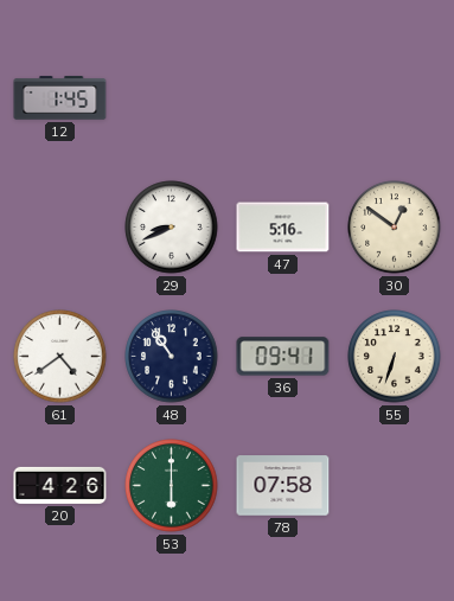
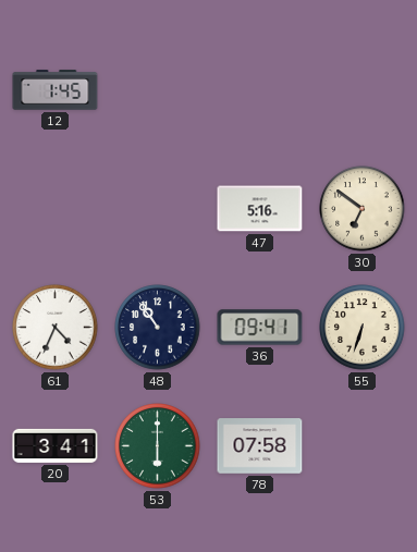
29: 8:41 -> none (172, 228)
30: 12:51 -> 6:51 (363, 209)
61: 4:39 -> 4:34 (56, 328)
20: 4:26 -> 3:41 (56, 445)
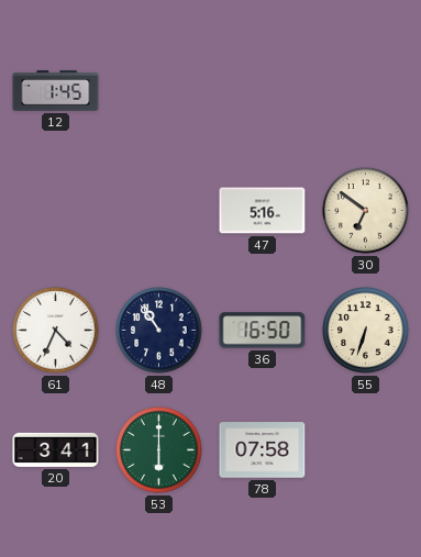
36: 09:41 -> 16:50 (263, 331)
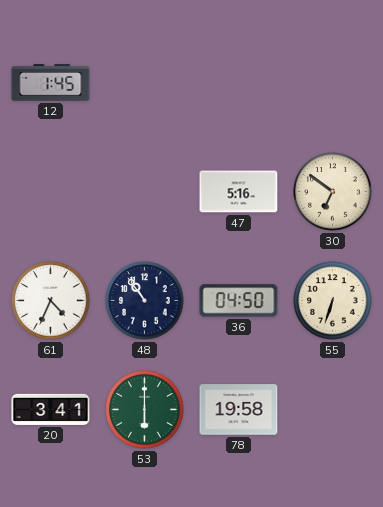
36: 16:50 -> 04:50 (239, 301)
78: 07:58 -> 19:58 (239, 410)
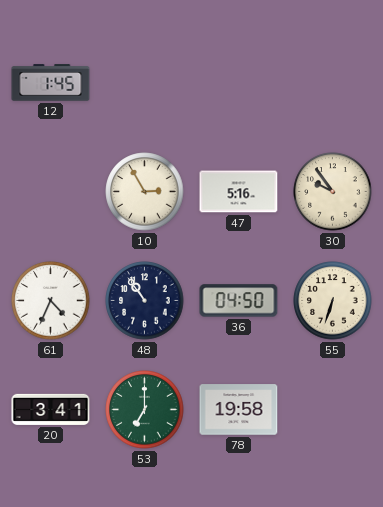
10: none -> 2:55 (145, 192)
30: 6:51 -> 9:54 (333, 192)
53: 6:00 -> 7:00 (145, 410)
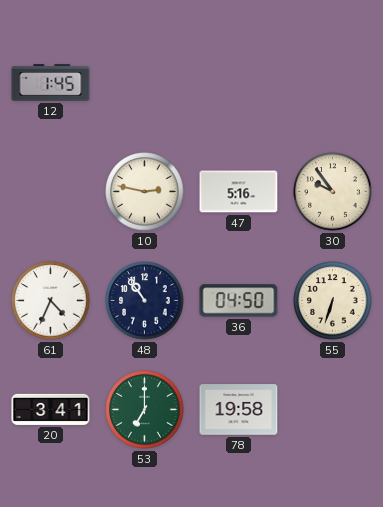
10: 2:55 -> 2:47 (145, 192)
